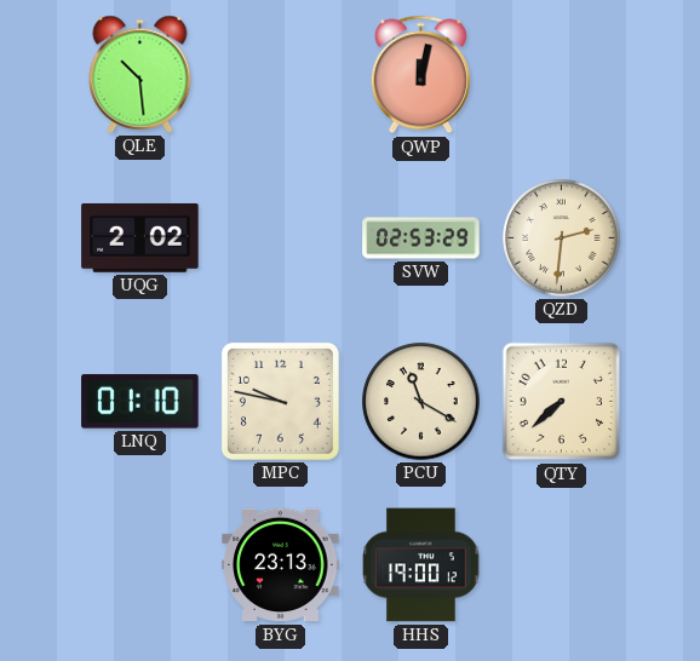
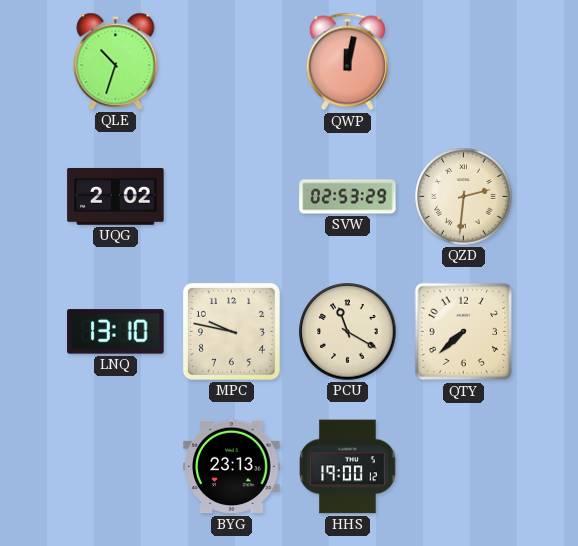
QLE: 10:29 -> 10:33 (116, 61)
LNQ: 01:10 -> 13:10 (116, 332)
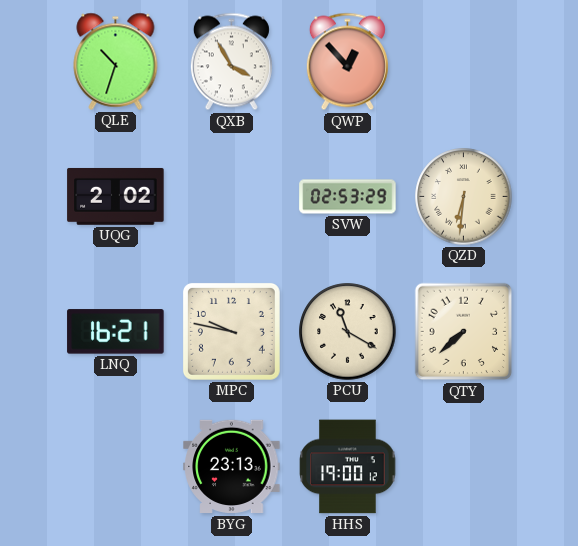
QXB: none -> 3:55 (231, 62)
QWP: 12:02 -> 12:53 (347, 62)
QZD: 2:31 -> 6:31 (464, 197)
LNQ: 13:10 -> 16:21 (116, 332)
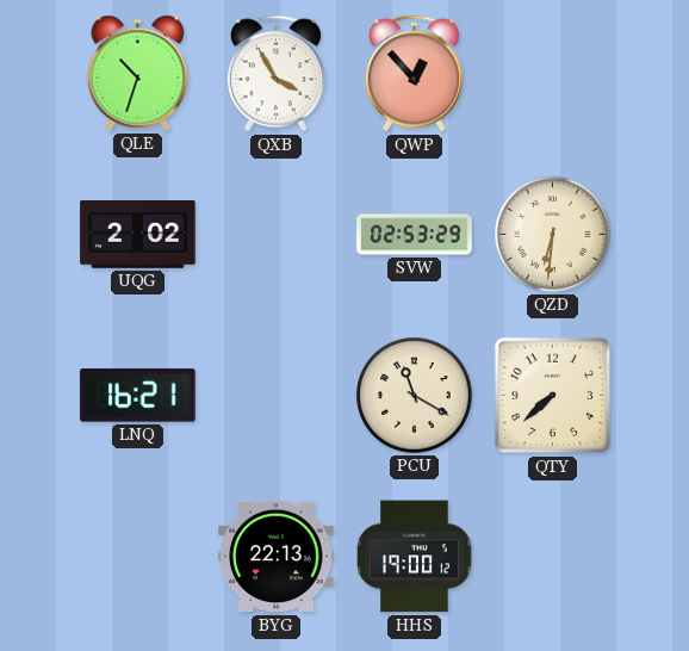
MPC: 9:47 -> none (231, 331)
BYG: 23:13 -> 22:13 (277, 557)
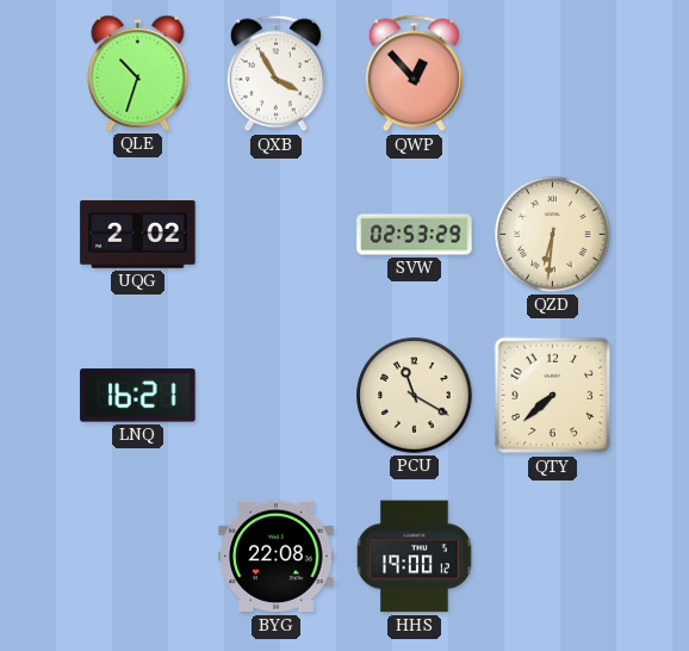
BYG: 22:13 -> 22:08 (277, 557)
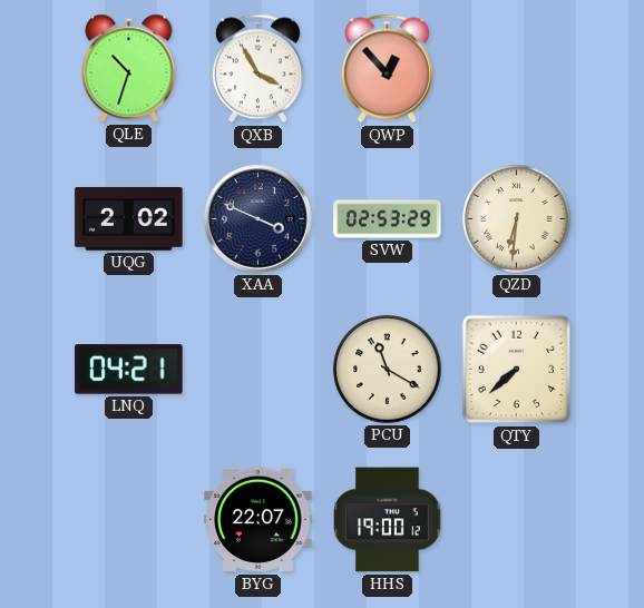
XAA: none -> 3:49 (258, 219)
LNQ: 16:21 -> 04:21 (129, 370)
BYG: 22:08 -> 22:07 (258, 520)
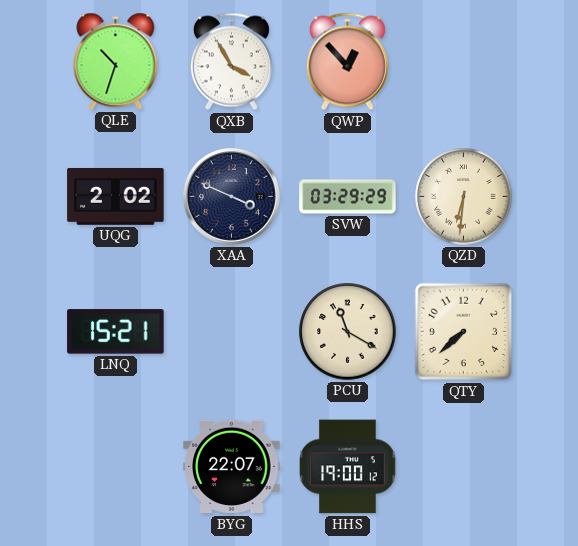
SVW: 02:53 -> 03:29 (348, 197)
LNQ: 04:21 -> 15:21 (116, 332)
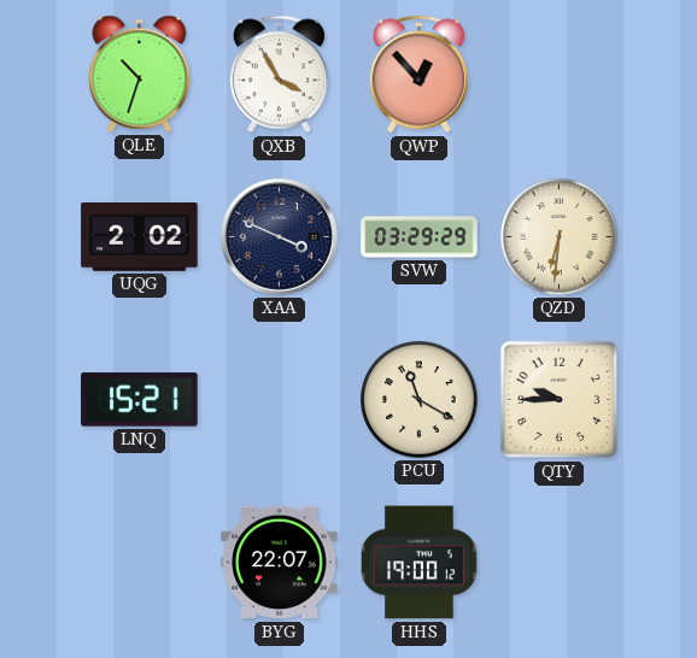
QTY: 7:38 -> 9:45 (560, 400)
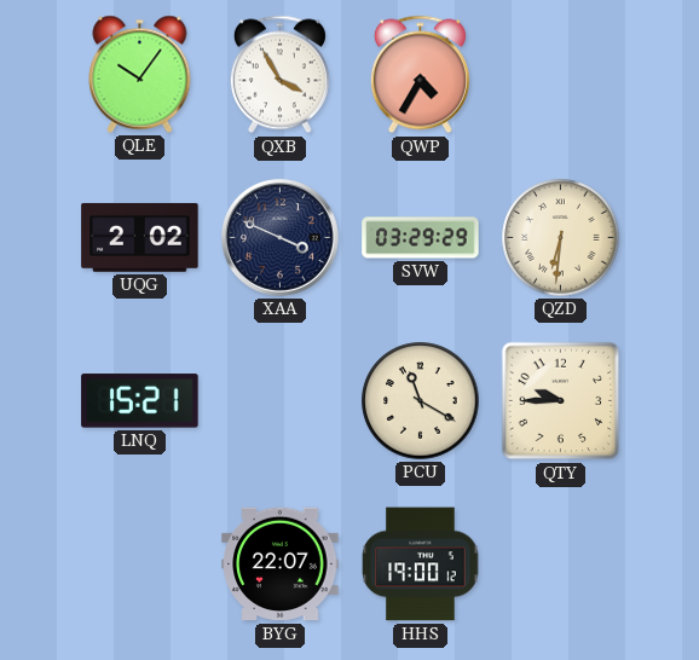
QLE: 10:33 -> 10:06 (140, 74)
QWP: 12:53 -> 4:35 (420, 75)
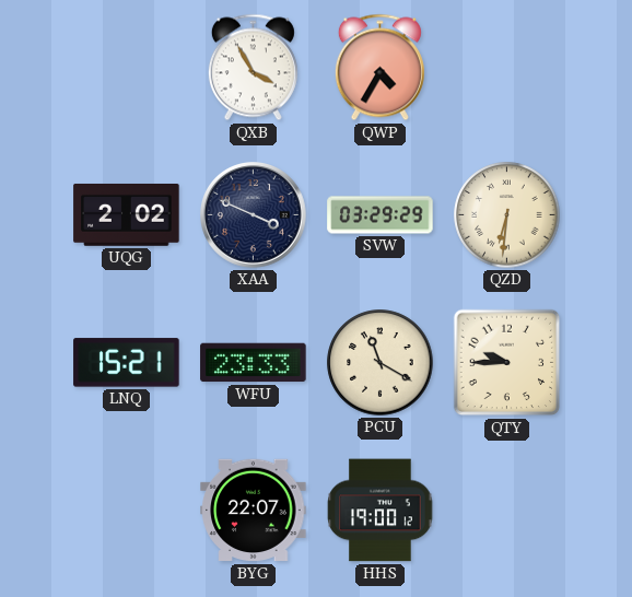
QLE: 10:06 -> none (140, 74)
WFU: none -> 23:33 (254, 363)
